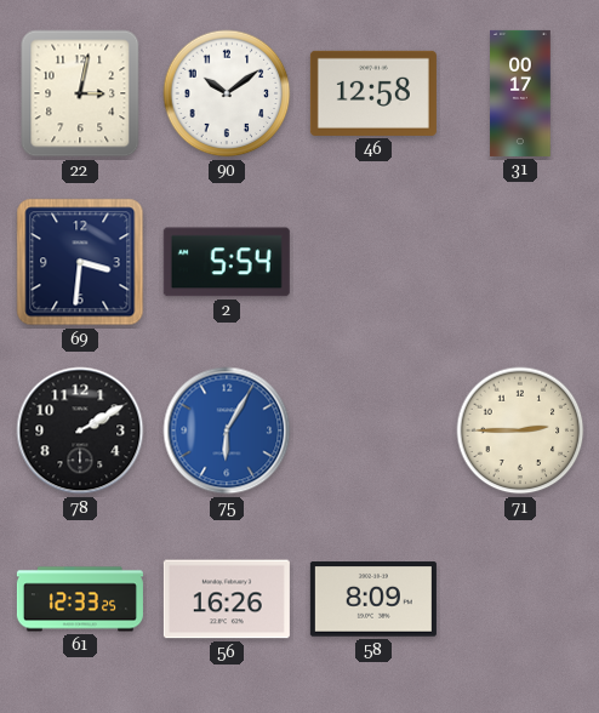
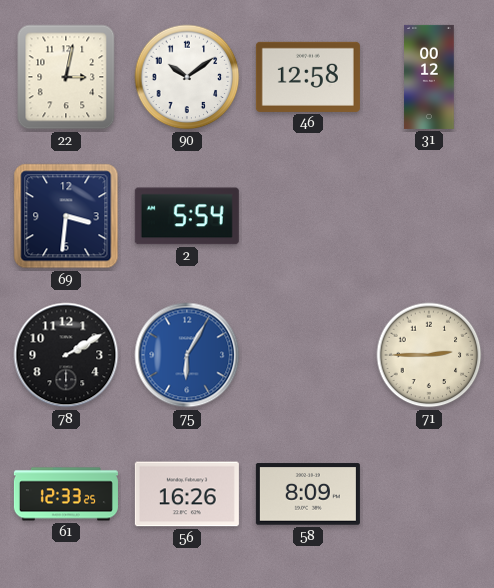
31: 00:17 -> 00:12 (429, 77)
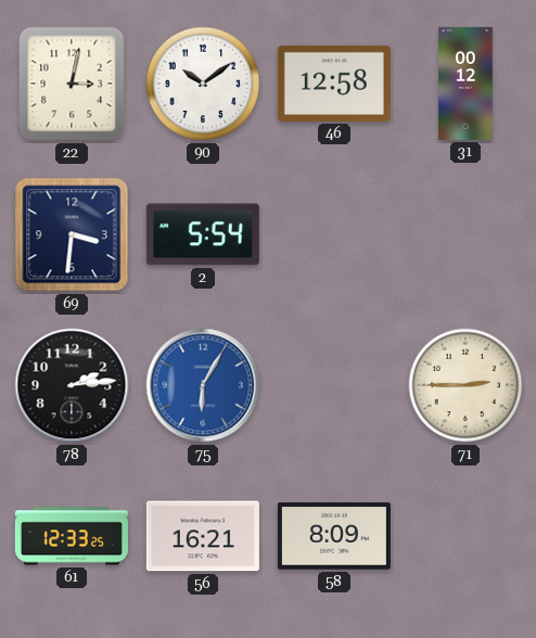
78: 2:10 -> 2:14 (72, 385)
56: 16:26 -> 16:21 (203, 536)
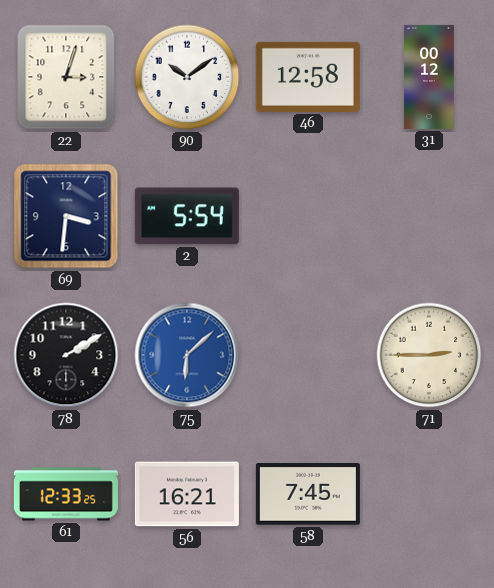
22: 3:02 -> 3:03 (66, 77)
78: 2:14 -> 2:10 (66, 355)
75: 6:05 -> 6:08 (187, 355)
58: 8:09 -> 7:45 (308, 494)
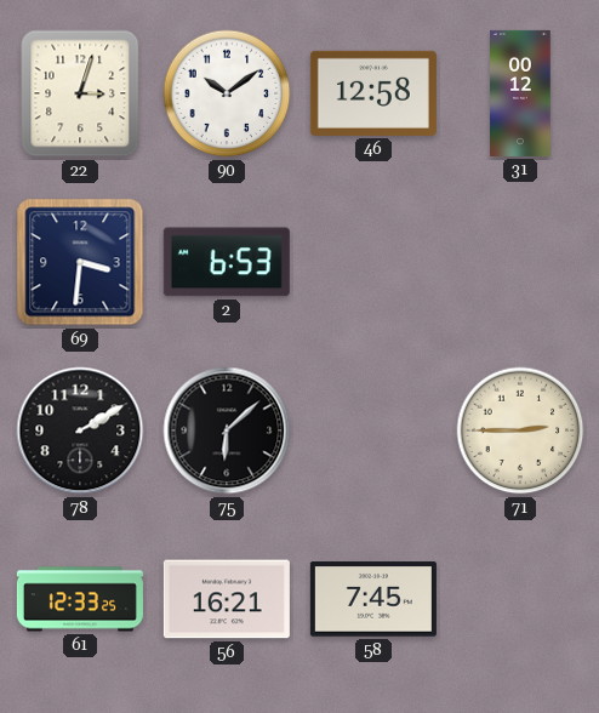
2: 5:54 -> 6:53 (227, 262)
75 dial: blue -> black (227, 430)
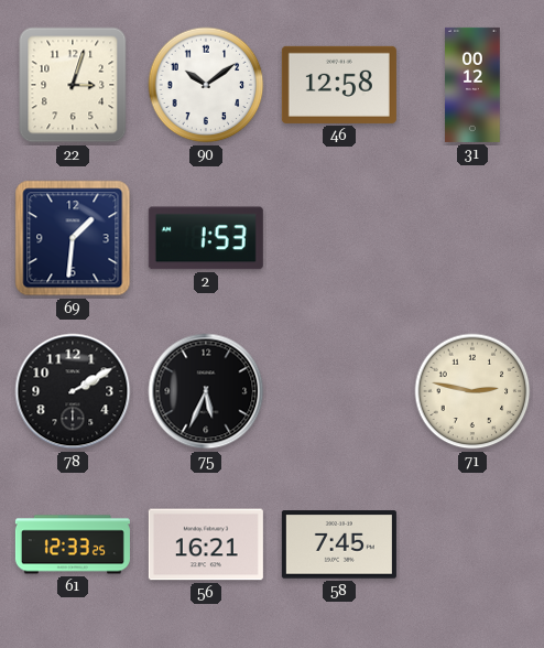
69: 3:31 -> 1:31 (73, 238)
2: 6:53 -> 1:53 (206, 238)
75: 6:08 -> 5:34 (206, 391)
71: 2:45 -> 2:47 (472, 391)
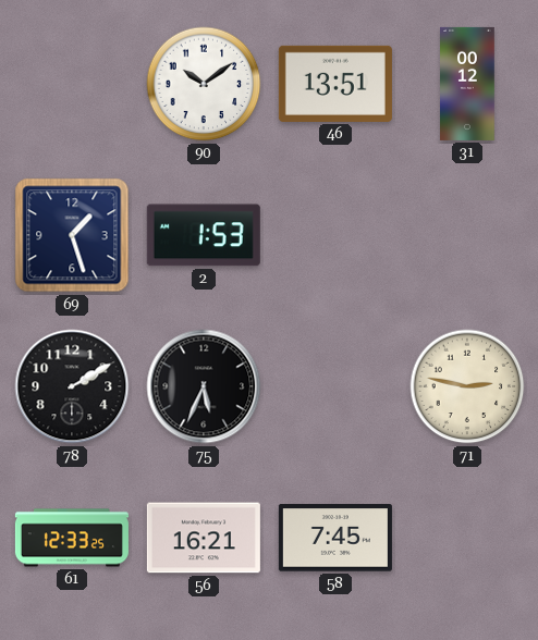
22: 3:03 -> none (73, 85)
46: 12:58 -> 13:51 (335, 84)
69: 1:31 -> 1:27 (72, 235)
